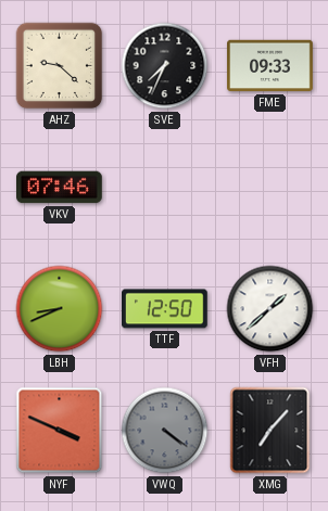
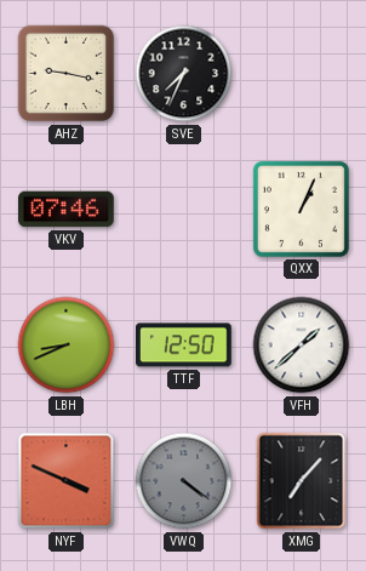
AHZ: 9:22 -> 9:17 (67, 74)
FME: 09:33 -> none (270, 66)
QXX: none -> 1:04 (301, 209)
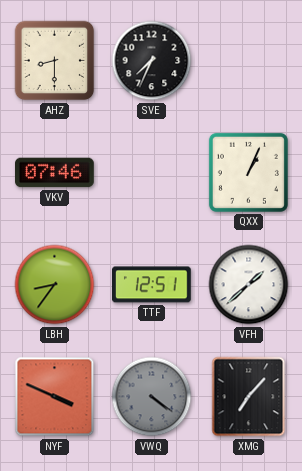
AHZ: 9:17 -> 8:30 (55, 61)
LBH: 8:41 -> 8:36 (55, 285)
TTF: 12:50 -> 12:51 (152, 285)
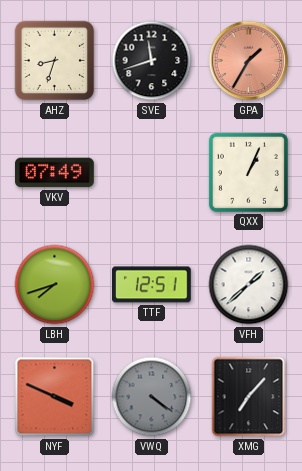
AHZ: 8:30 -> 8:33 (55, 61)
SVE: 7:34 -> 11:42 (152, 61)
GPA: none -> 1:35 (249, 61)
VKV: 07:46 -> 07:49 (55, 173)
LBH: 8:36 -> 7:42 (55, 285)
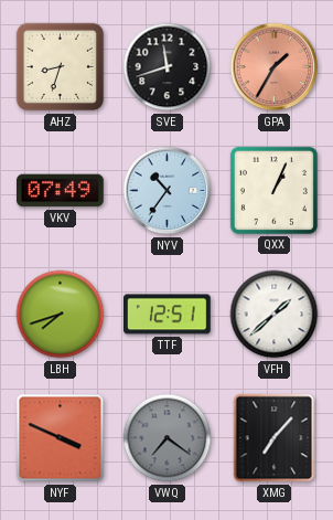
NYV: none -> 10:36 (168, 191)
VWQ: 4:21 -> 7:21 (168, 438)
